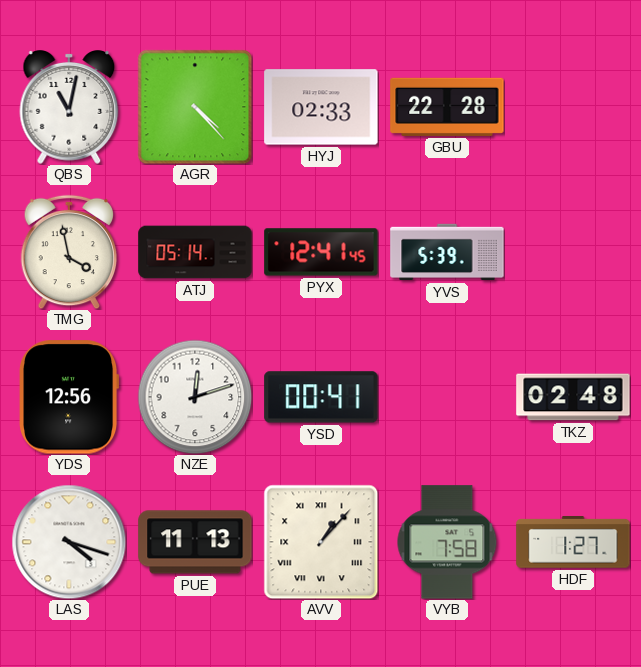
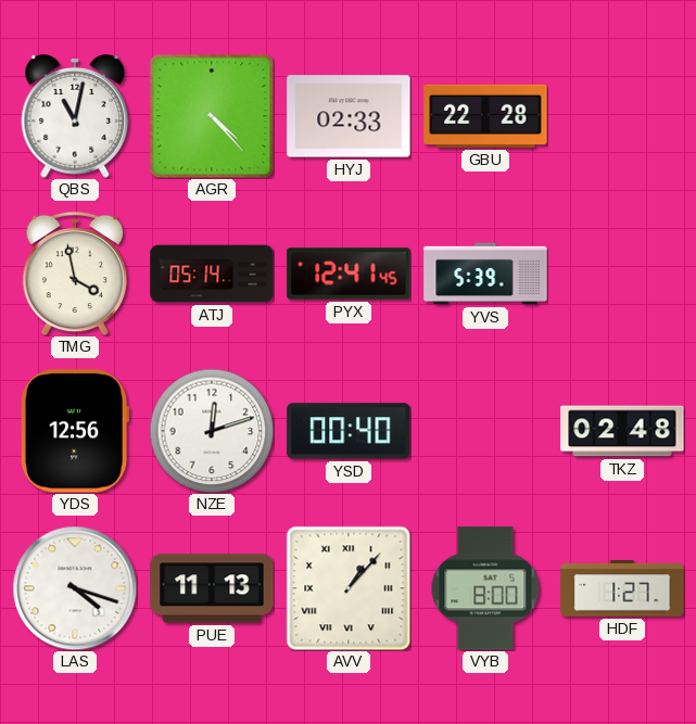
YSD: 00:41 -> 00:40 (349, 431)
VYB: 7:58 -> 8:00 (485, 588)
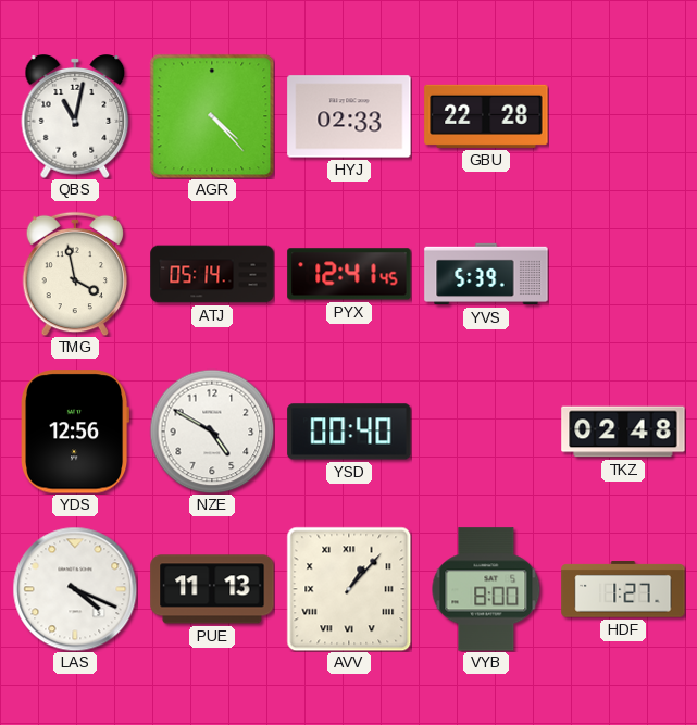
NZE: 12:12 -> 4:50 (212, 432)
LAS: 4:18 -> 4:19 (75, 589)
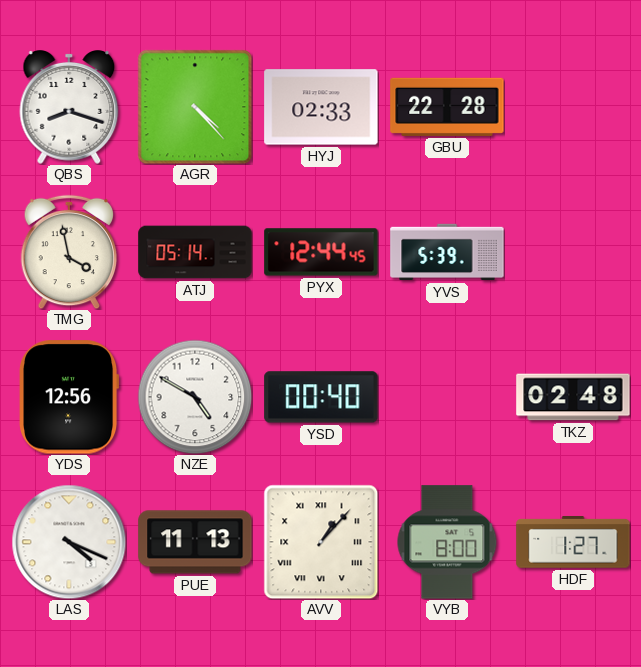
QBS: 11:02 -> 8:18 (69, 107)
PYX: 12:41 -> 12:44 (321, 252)
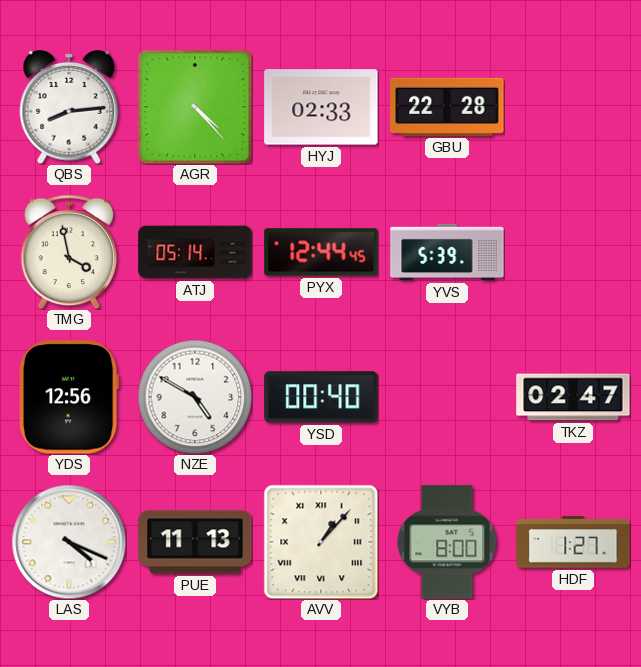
QBS: 8:18 -> 8:14 (69, 107)
TKZ: 02:48 -> 02:47 (573, 397)
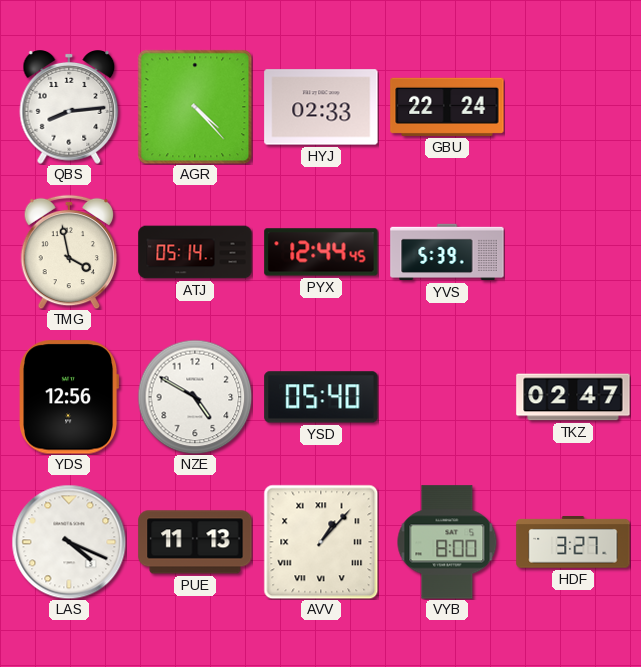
GBU: 22:28 -> 22:24 (447, 107)
YSD: 00:40 -> 05:40 (321, 397)
HDF: 1:27 -> 3:27 (573, 542)
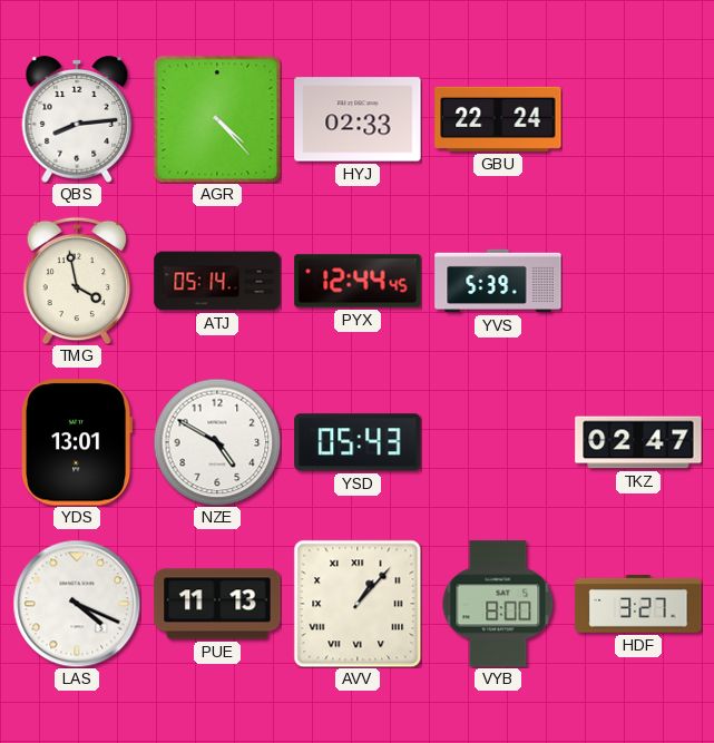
YDS: 12:56 -> 13:01 (77, 442)
YSD: 05:40 -> 05:43 (358, 442)
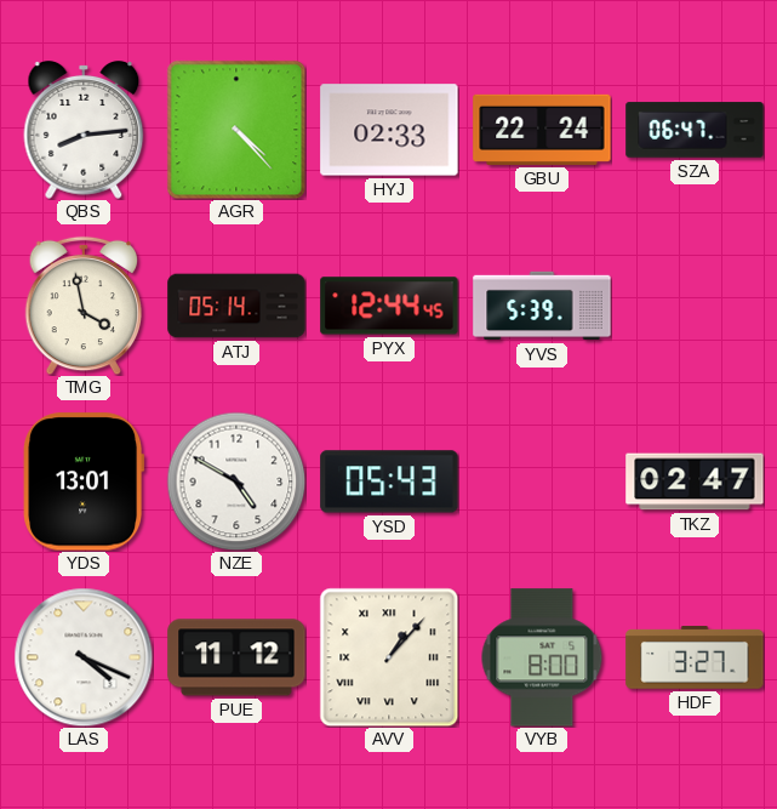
SZA: none -> 06:47 (695, 130)
PUE: 11:13 -> 11:12 (236, 657)
